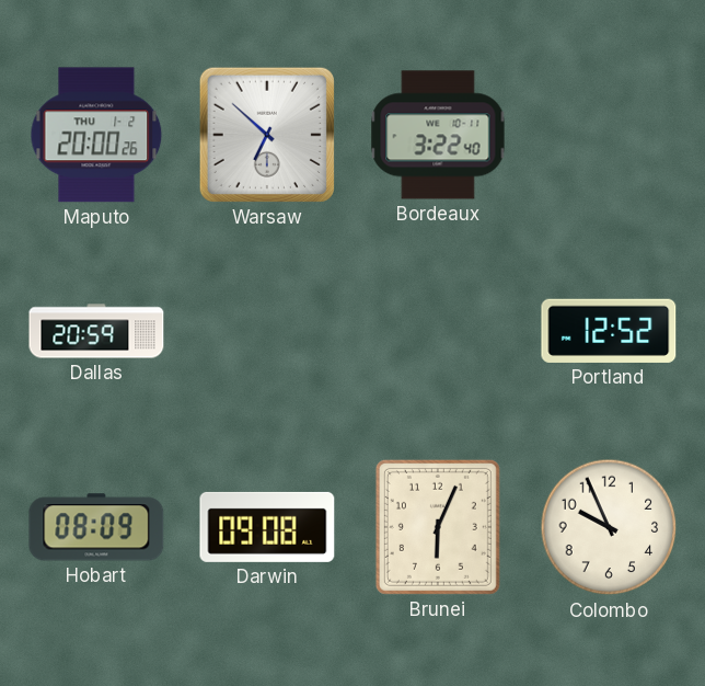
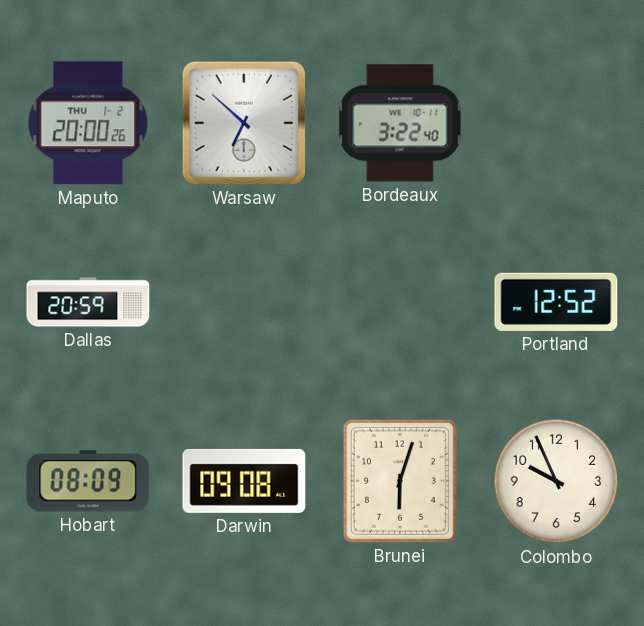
Brunei: 6:04 -> 6:03 (400, 481)
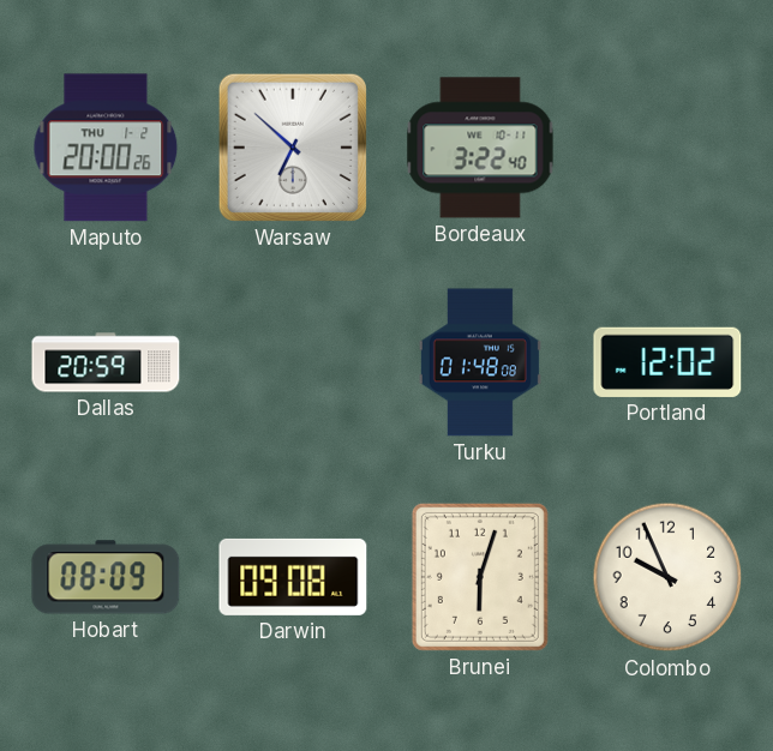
Turku: none -> 01:48 (480, 362)
Portland: 12:52 -> 12:02 (667, 362)
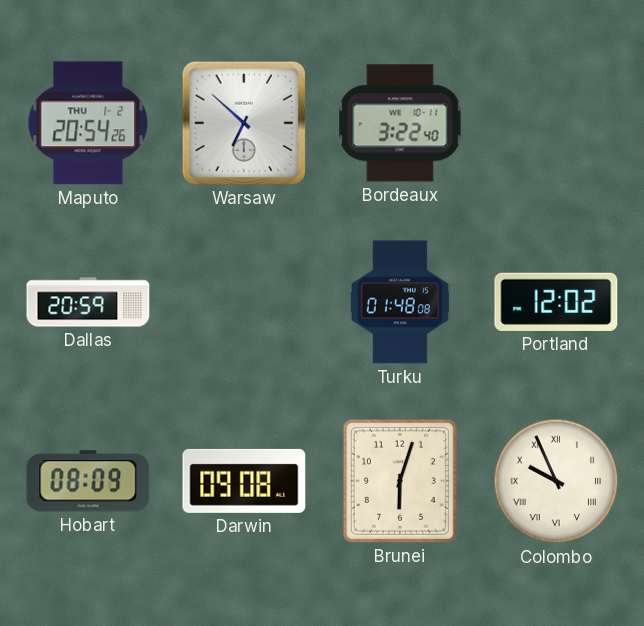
Maputo: 20:00 -> 20:54 (88, 123)
Colombo numerals: Arabic -> Roman (556, 481)
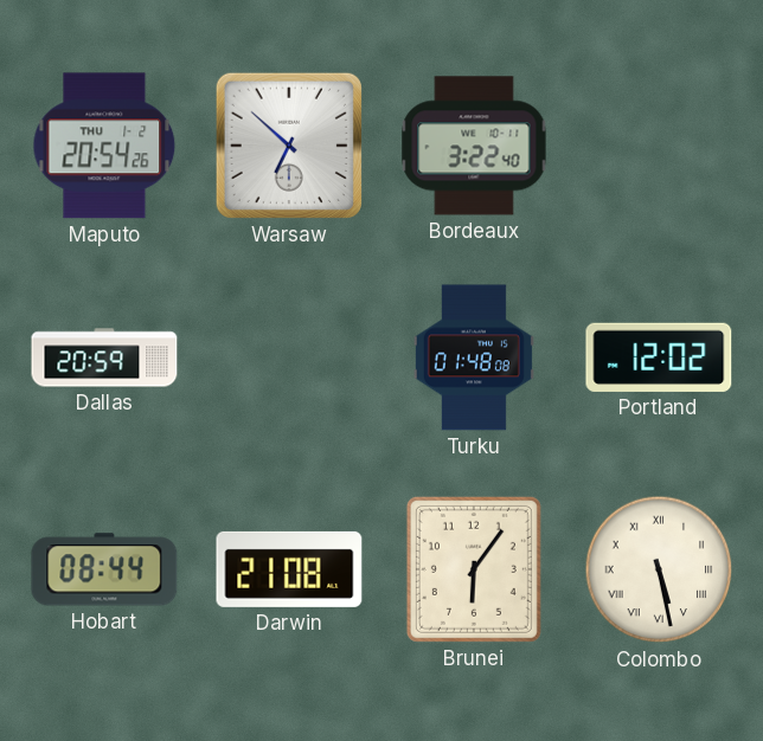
Hobart: 08:09 -> 08:44 (104, 569)
Darwin: 09:08 -> 21:08 (289, 569)
Brunei: 6:03 -> 6:06 (474, 569)
Colombo: 9:56 -> 5:28 (659, 569)
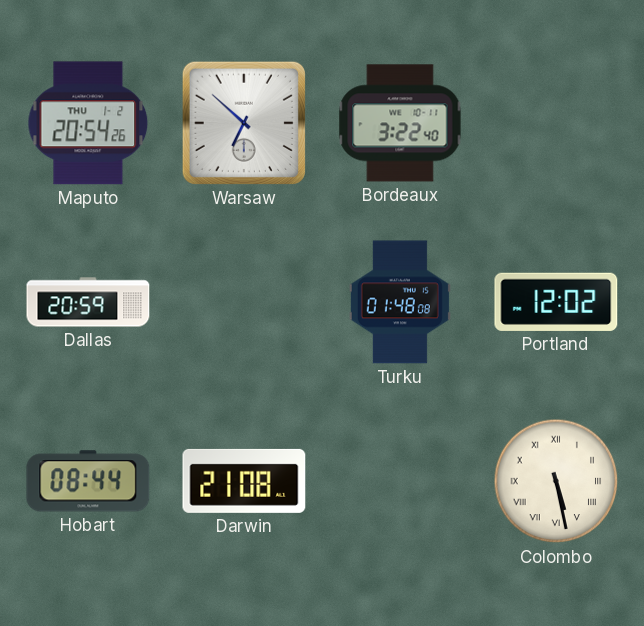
Brunei: 6:06 -> none (474, 569)
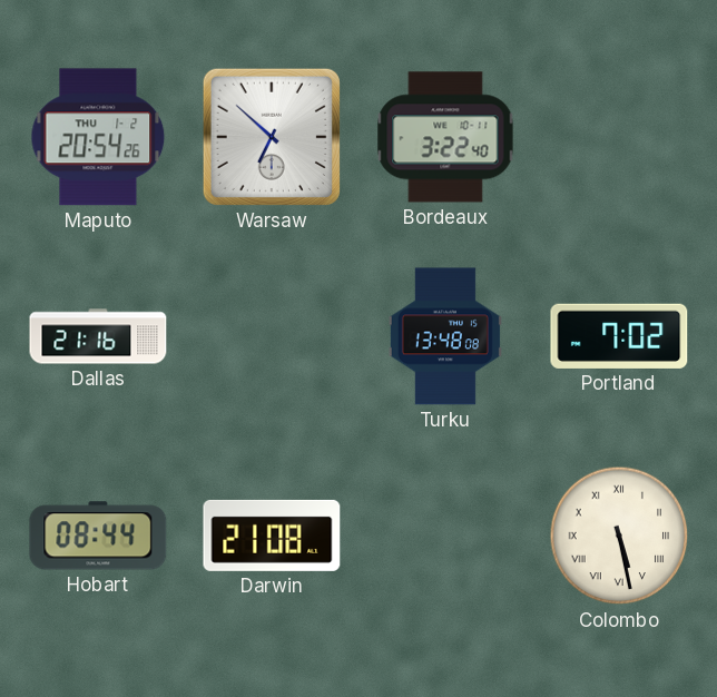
Dallas: 20:59 -> 21:16 (98, 336)
Turku: 01:48 -> 13:48 (445, 336)
Portland: 12:02 -> 7:02 (619, 336)
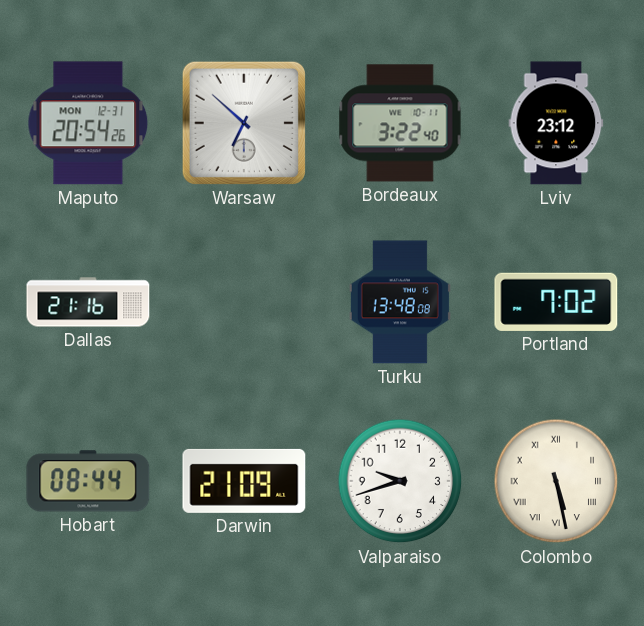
Maputo date: THU 1-2 -> MON 12-31 (88, 123)
Lviv: none -> 23:12 (556, 123)
Darwin: 21:08 -> 21:09 (244, 481)
Valparaiso: none -> 9:42 (400, 481)
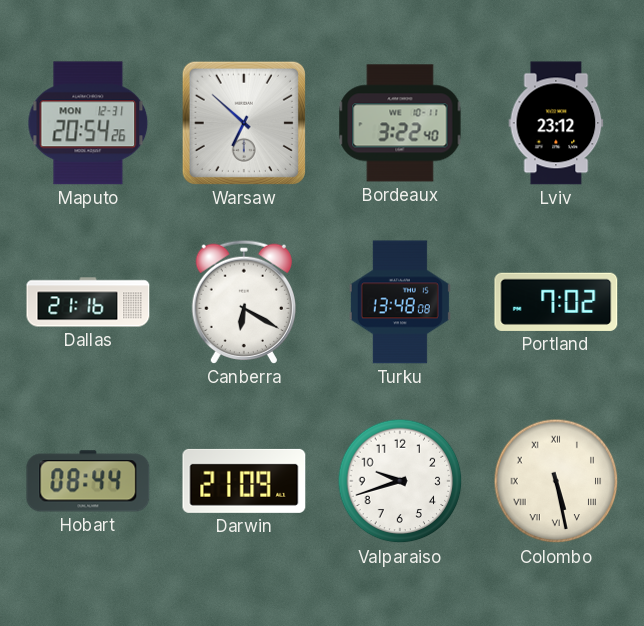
Canberra: none -> 6:20 (243, 302)
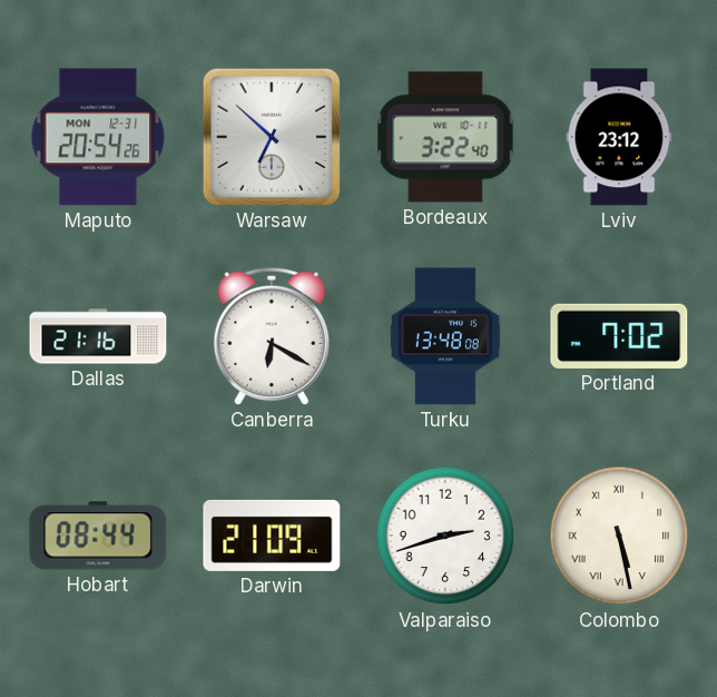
Valparaiso: 9:42 -> 2:42 (445, 536)
